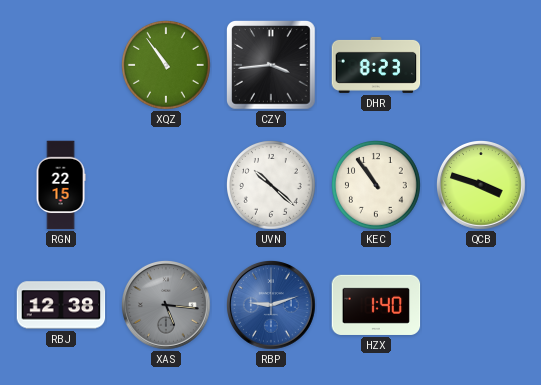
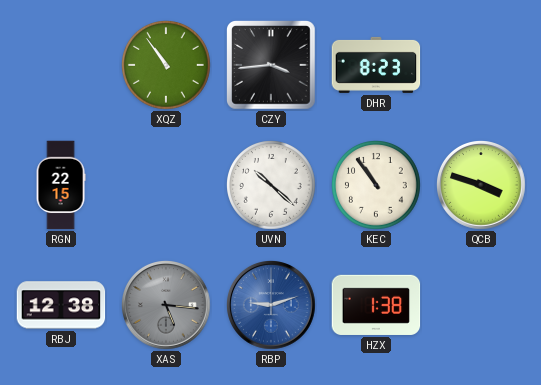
HZX: 1:40 -> 1:38 (376, 305)
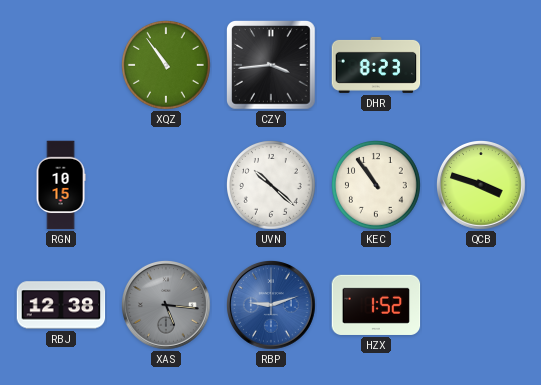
RGN: 22:15 -> 10:15 (61, 185)
HZX: 1:38 -> 1:52 (376, 305)
